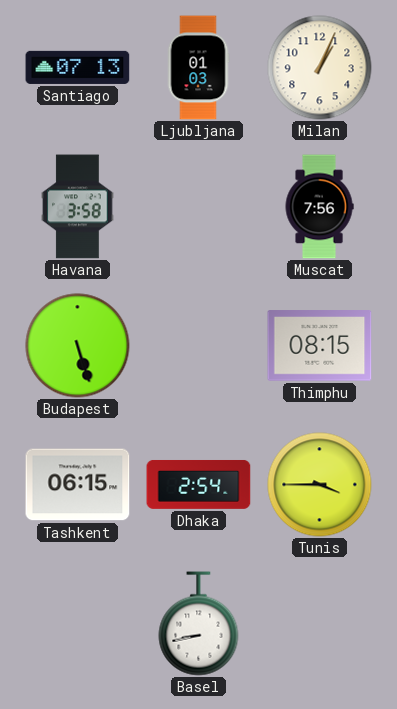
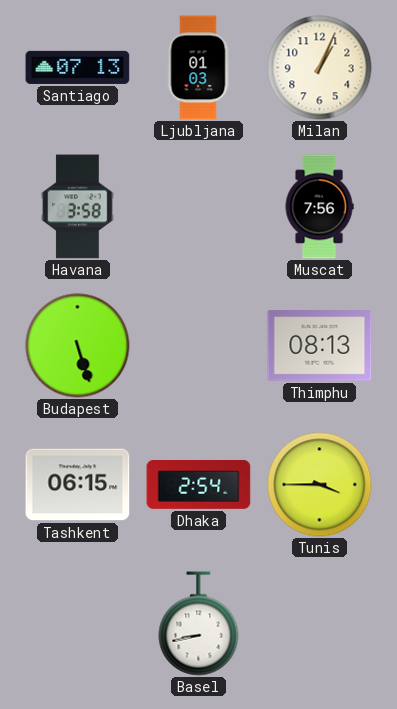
Thimphu: 08:15 -> 08:13 (320, 346)
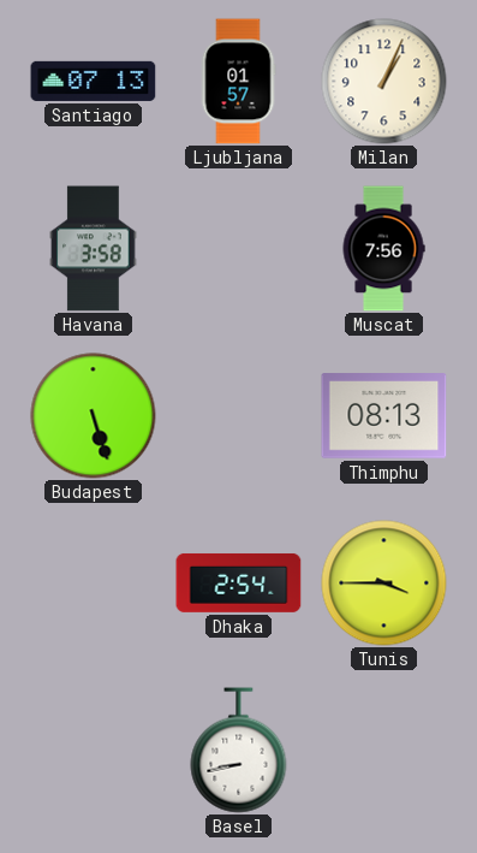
Ljubljana: 01:03 -> 01:57 (238, 82)
Tashkent: 06:15 -> none (78, 485)
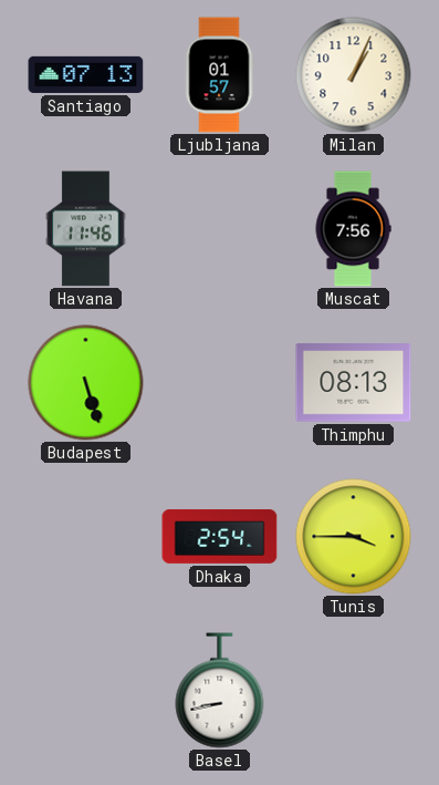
Havana: 3:58 -> 11:46 (86, 229)
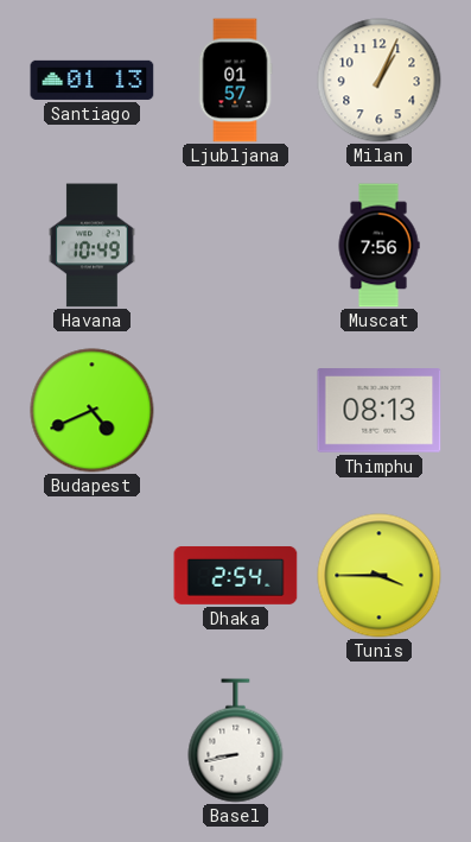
Santiago: 07:13 -> 01:13 (93, 80)
Havana: 11:46 -> 10:49 (93, 246)
Budapest: 5:27 -> 4:41 (93, 411)
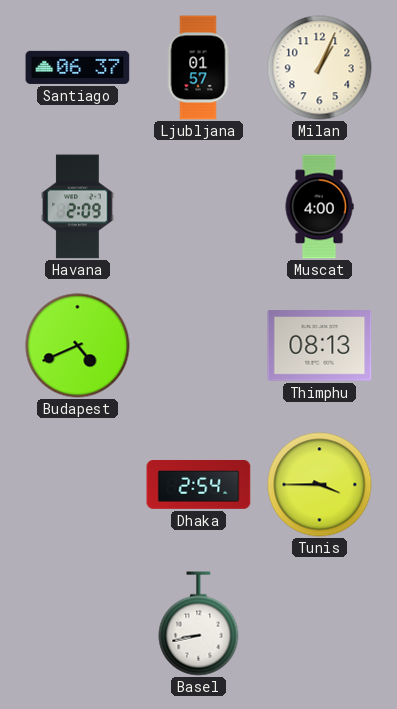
Santiago: 01:13 -> 06:37 (78, 67)
Havana: 10:49 -> 2:09 (78, 207)
Muscat: 7:56 -> 4:00 (319, 207)
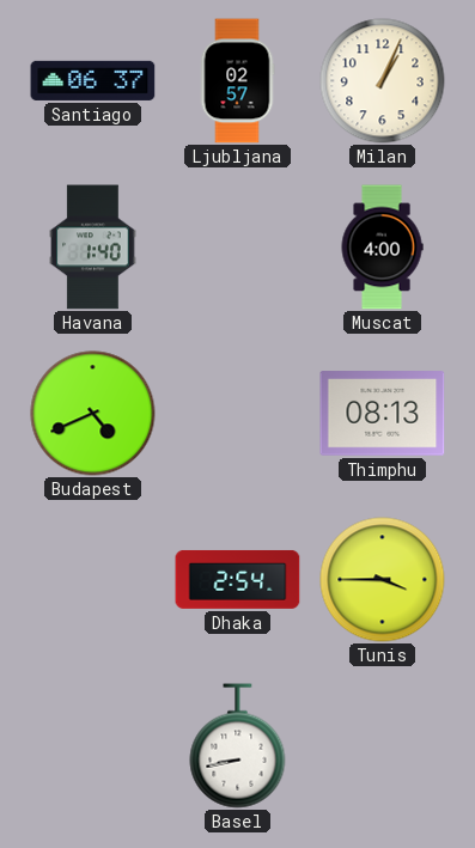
Ljubljana: 01:57 -> 02:57 (237, 81)
Havana: 2:09 -> 1:40 (93, 248)
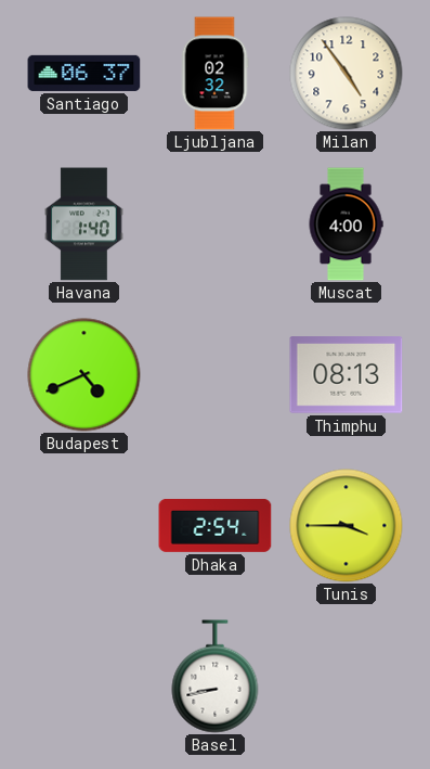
Ljubljana: 02:57 -> 02:32 (214, 74)
Milan: 1:04 -> 4:54 (347, 74)
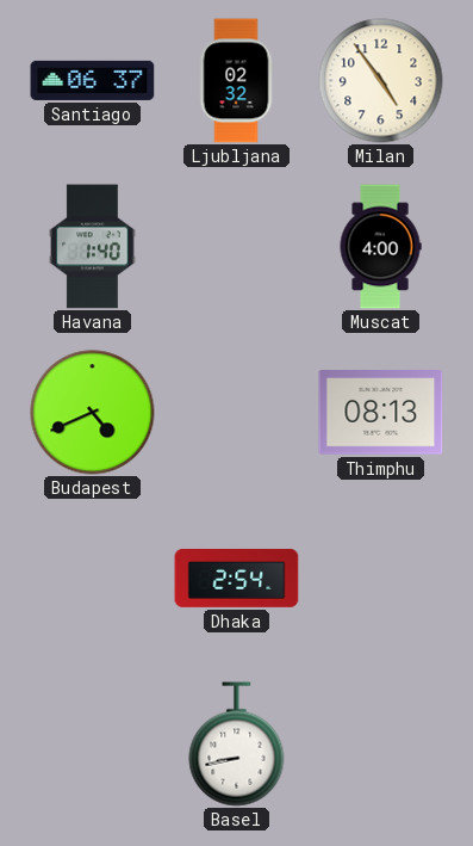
Tunis: 3:45 -> none (347, 526)
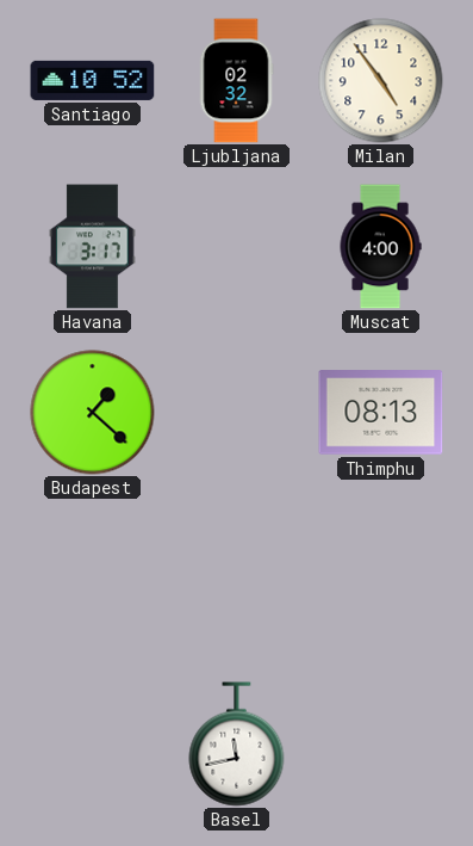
Santiago: 06:37 -> 10:52 (93, 80)
Havana: 1:40 -> 3:17 (93, 247)
Budapest: 4:41 -> 1:22 (93, 413)
Dhaka: 2:54 -> none (237, 578)
Basel: 8:43 -> 11:43 (237, 745)
